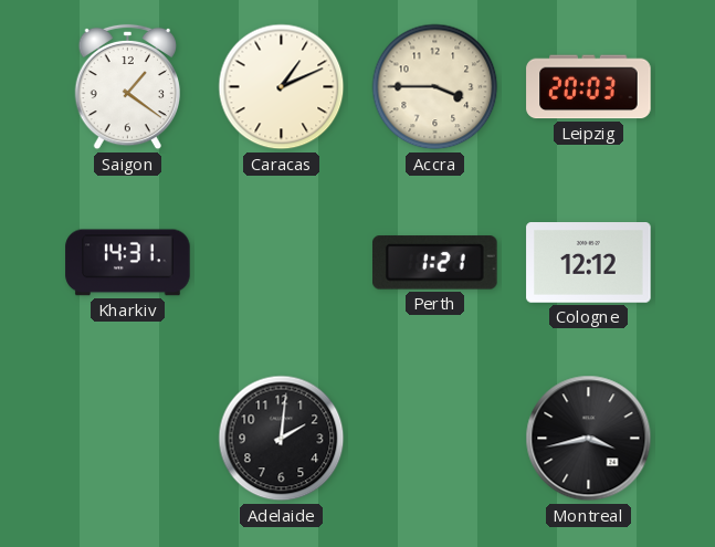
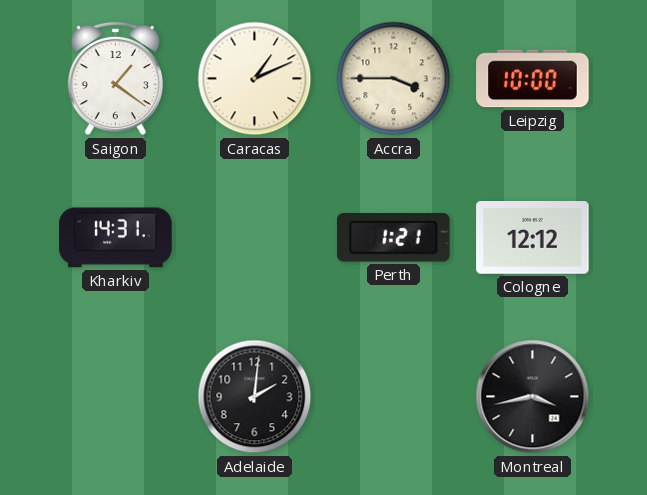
Leipzig: 20:03 -> 10:00 (533, 79)
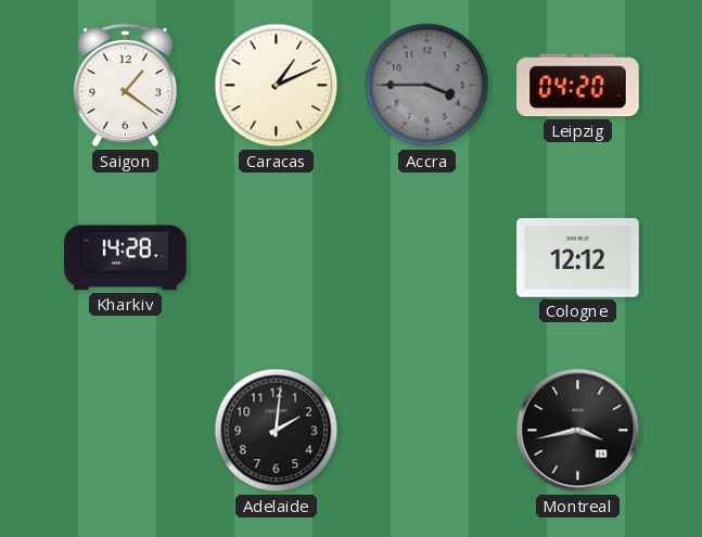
Accra dial: cream -> grey (427, 86)
Leipzig: 10:00 -> 04:20 (578, 86)
Kharkiv: 14:31 -> 14:28 (126, 258)
Perth: 1:21 -> none (394, 238)
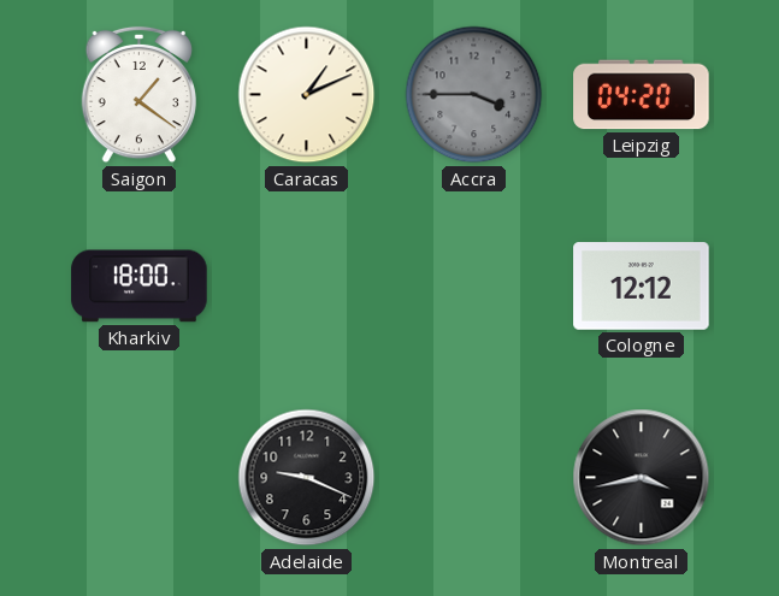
Kharkiv: 14:28 -> 18:00 (140, 287)
Adelaide: 2:01 -> 9:19 (307, 478)
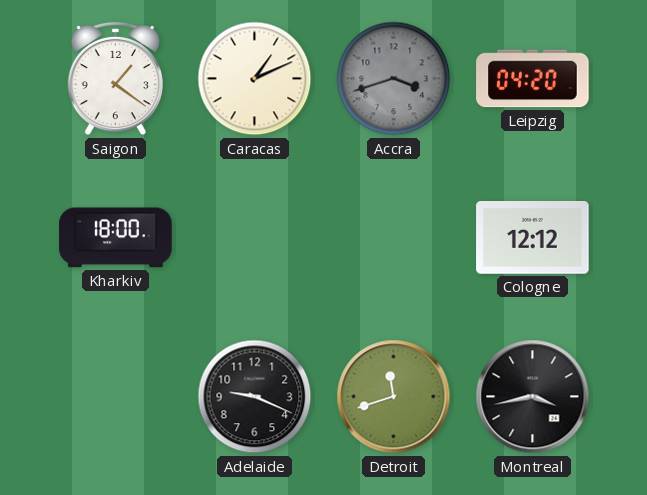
Accra: 3:45 -> 3:42 (394, 79)
Detroit: none -> 11:42 (394, 397)
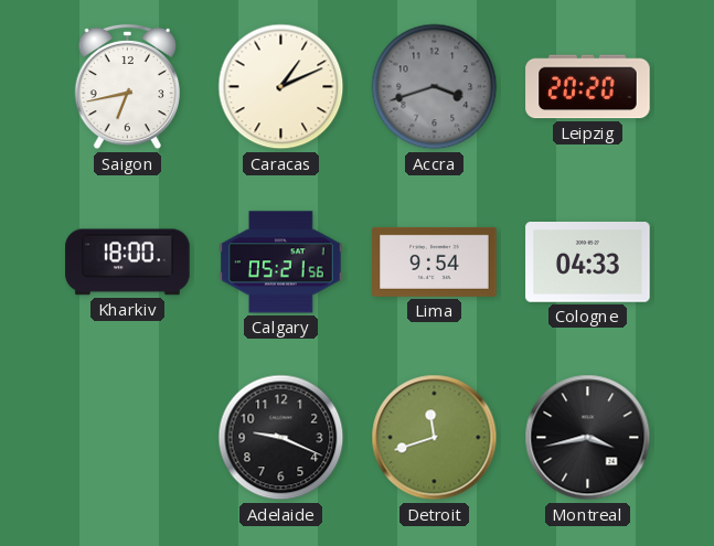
Saigon: 1:21 -> 6:43 (127, 87)
Leipzig: 04:20 -> 20:20 (588, 87)
Calgary: none -> 05:21 (281, 263)
Lima: none -> 9:54 (435, 261)
Cologne: 12:12 -> 04:33 (588, 263)
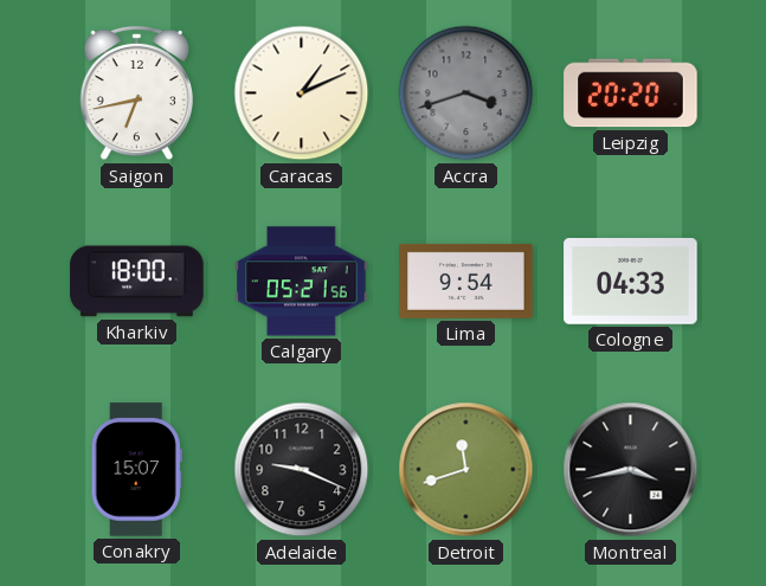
Conakry: none -> 15:07 (136, 470)
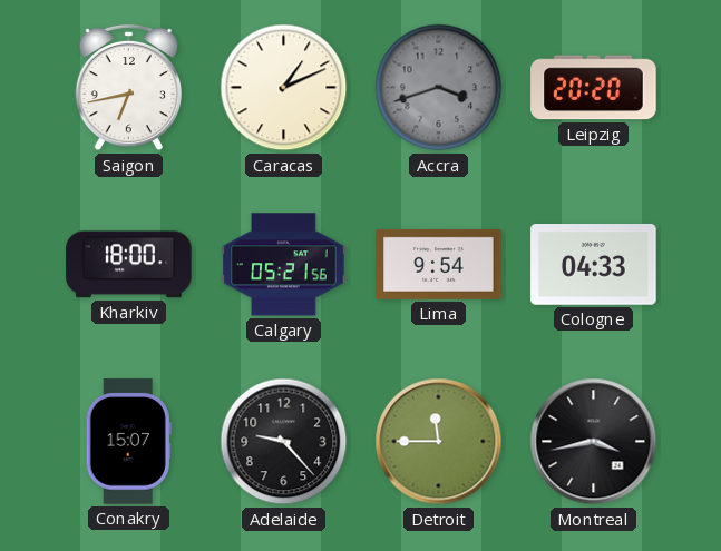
Adelaide: 9:19 -> 9:23 (284, 442)
Detroit: 11:42 -> 11:45 (439, 442)
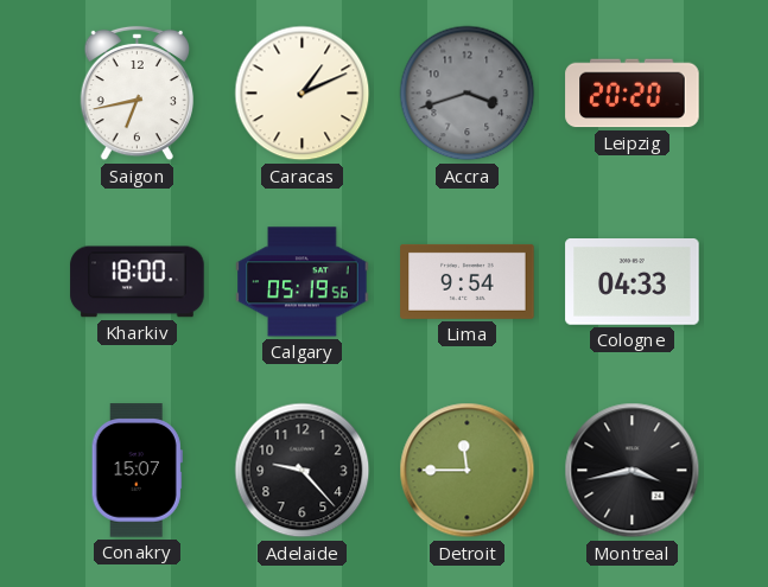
Calgary: 05:21 -> 05:19 (303, 282)
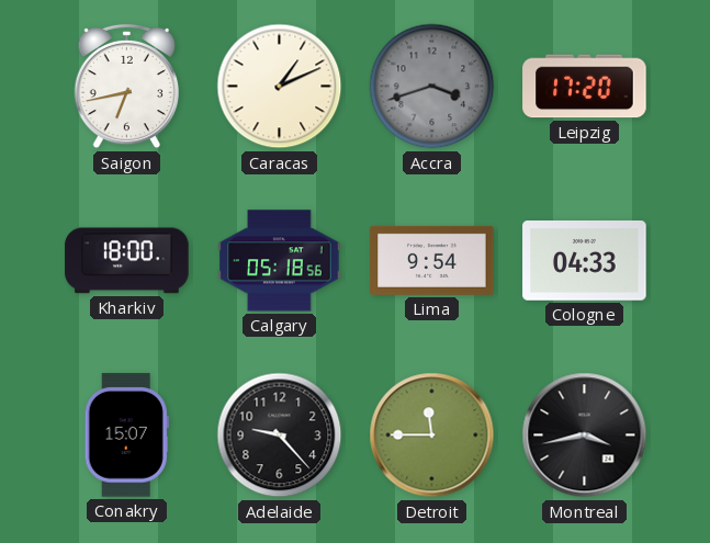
Leipzig: 20:20 -> 17:20 (585, 87)
Calgary: 05:19 -> 05:18 (280, 261)
